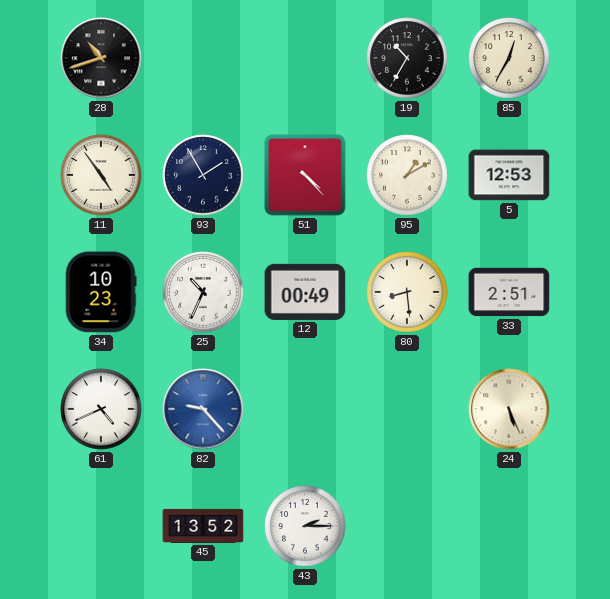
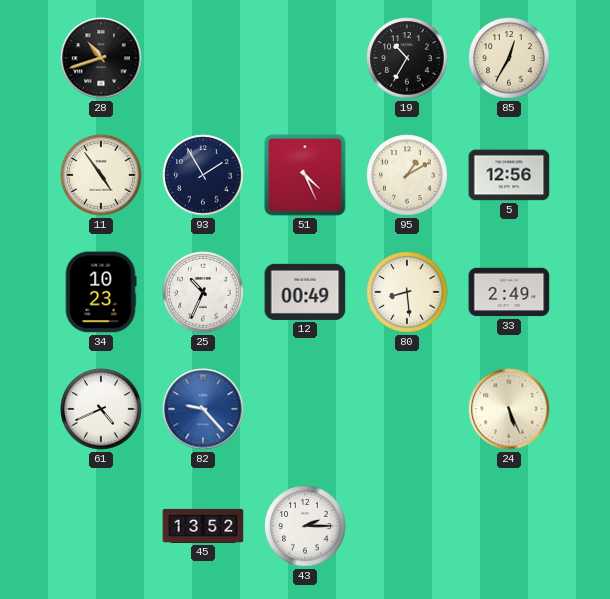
51: 4:23 -> 4:26 (305, 175)
5: 12:53 -> 12:56 (509, 175)
33: 2:51 -> 2:49 (509, 292)
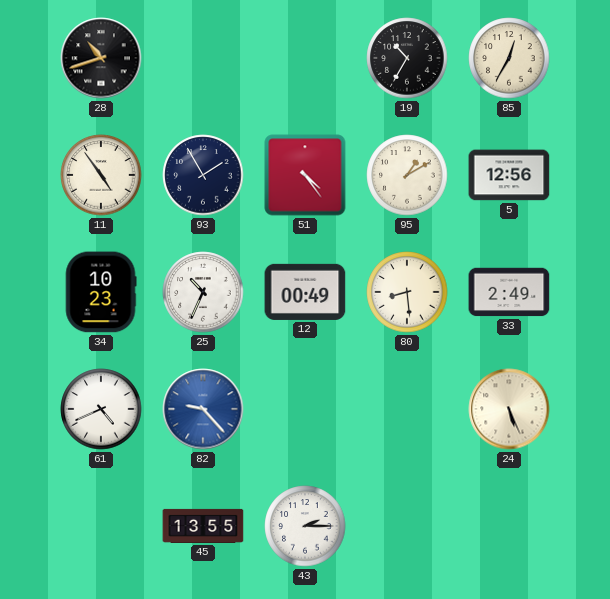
51: 4:26 -> 4:24 (305, 175)
45: 13:52 -> 13:55 (203, 526)
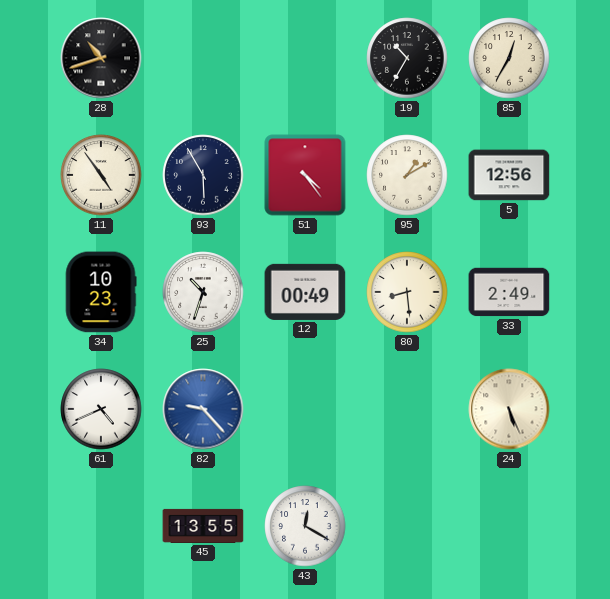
93: 1:55 -> 5:55 (203, 175)
25: 10:34 -> 10:33 (203, 292)
43: 2:15 -> 12:20 (305, 526)
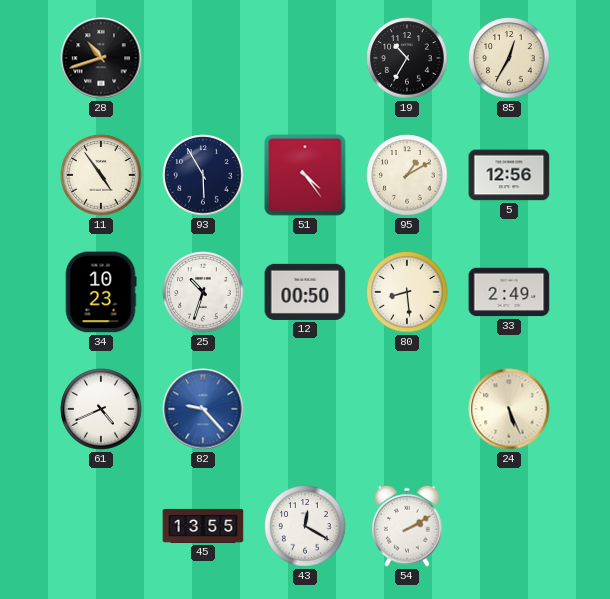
12: 00:49 -> 00:50 (305, 292)
54: none -> 2:10 (407, 526)
